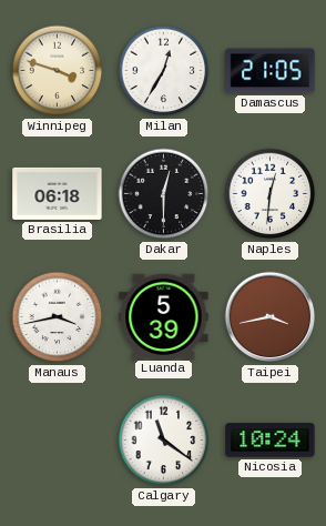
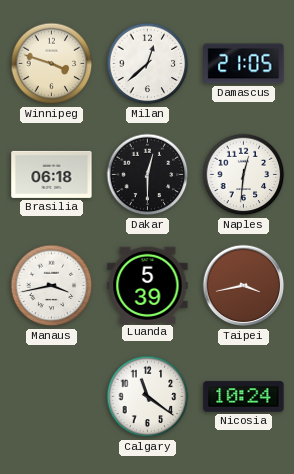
Milan: 12:35 -> 12:38 (148, 64)
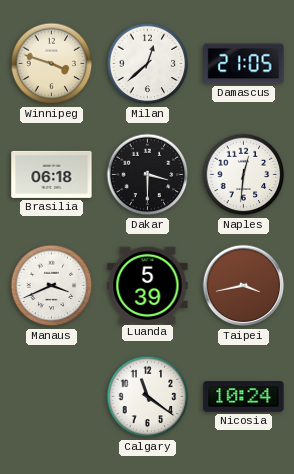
Dakar: 12:30 -> 3:30 (148, 175)
Manaus: 3:43 -> 3:41 (52, 286)
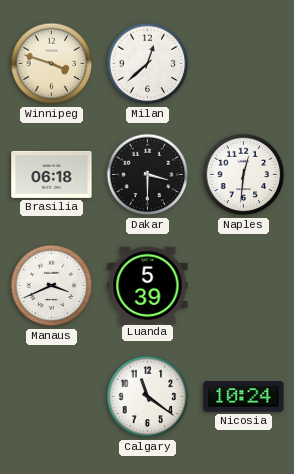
Damascus: 21:05 -> none (244, 64)
Taipei: 3:43 -> none (244, 286)
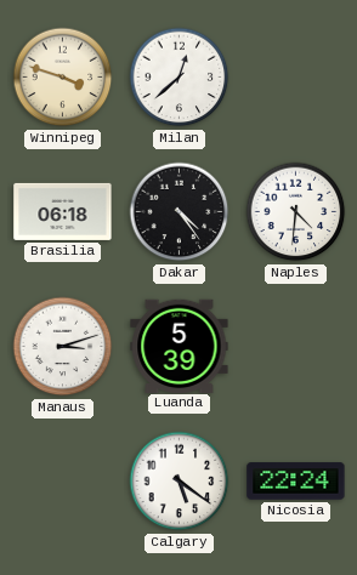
Dakar: 3:30 -> 4:24 (180, 212)
Naples: 12:31 -> 4:31 (296, 212)
Manaus: 3:41 -> 3:12 (63, 347)
Calgary: 11:21 -> 5:21 (180, 482)
Nicosia: 10:24 -> 22:24 (296, 482)
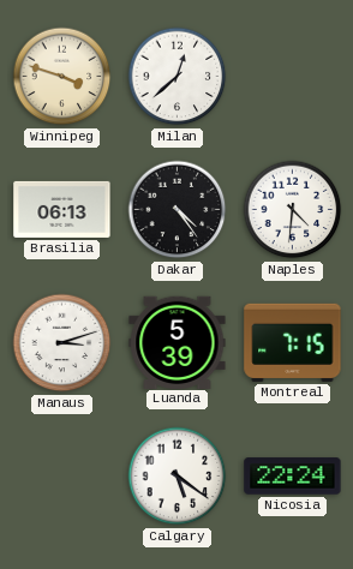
Brasilia: 06:18 -> 06:13 (62, 209)
Montreal: none -> 7:15 (293, 342)
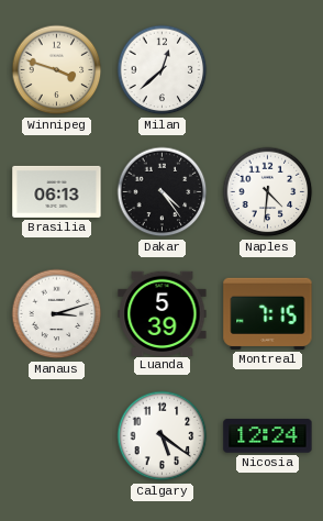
Nicosia: 22:24 -> 12:24 (268, 436)
